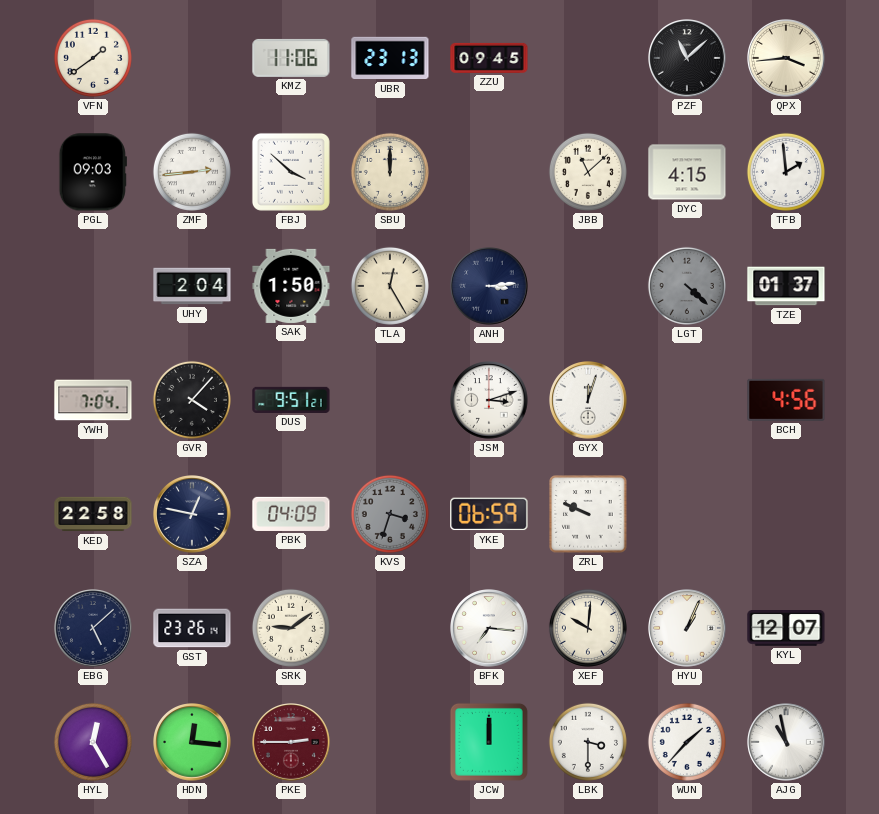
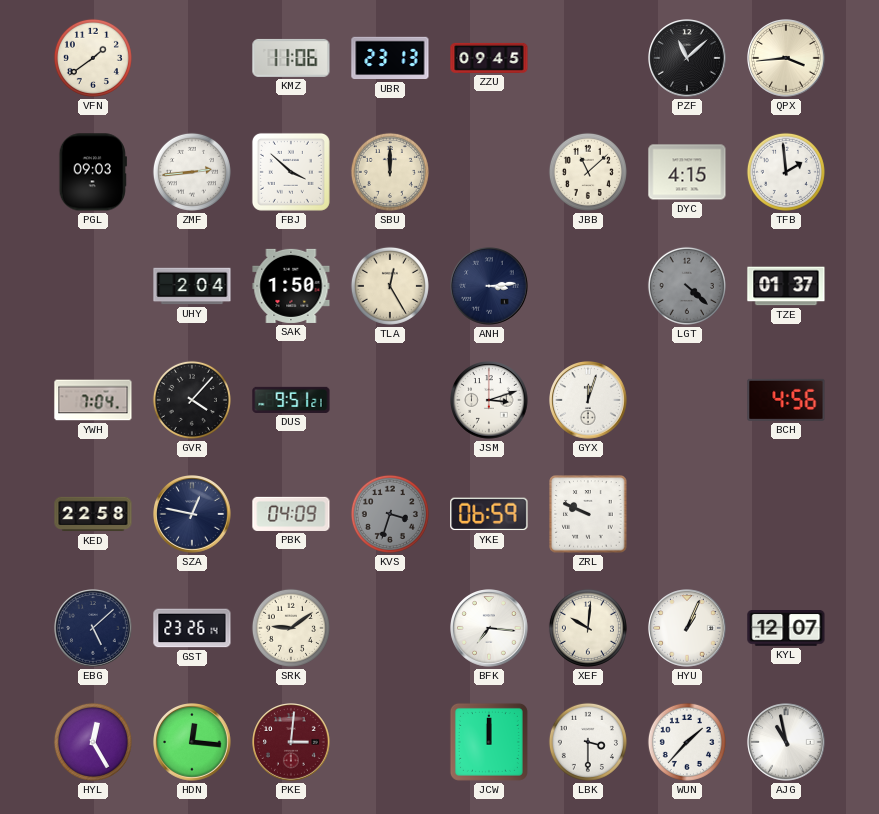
PKE: 2:45 -> 3:01 (291, 742)
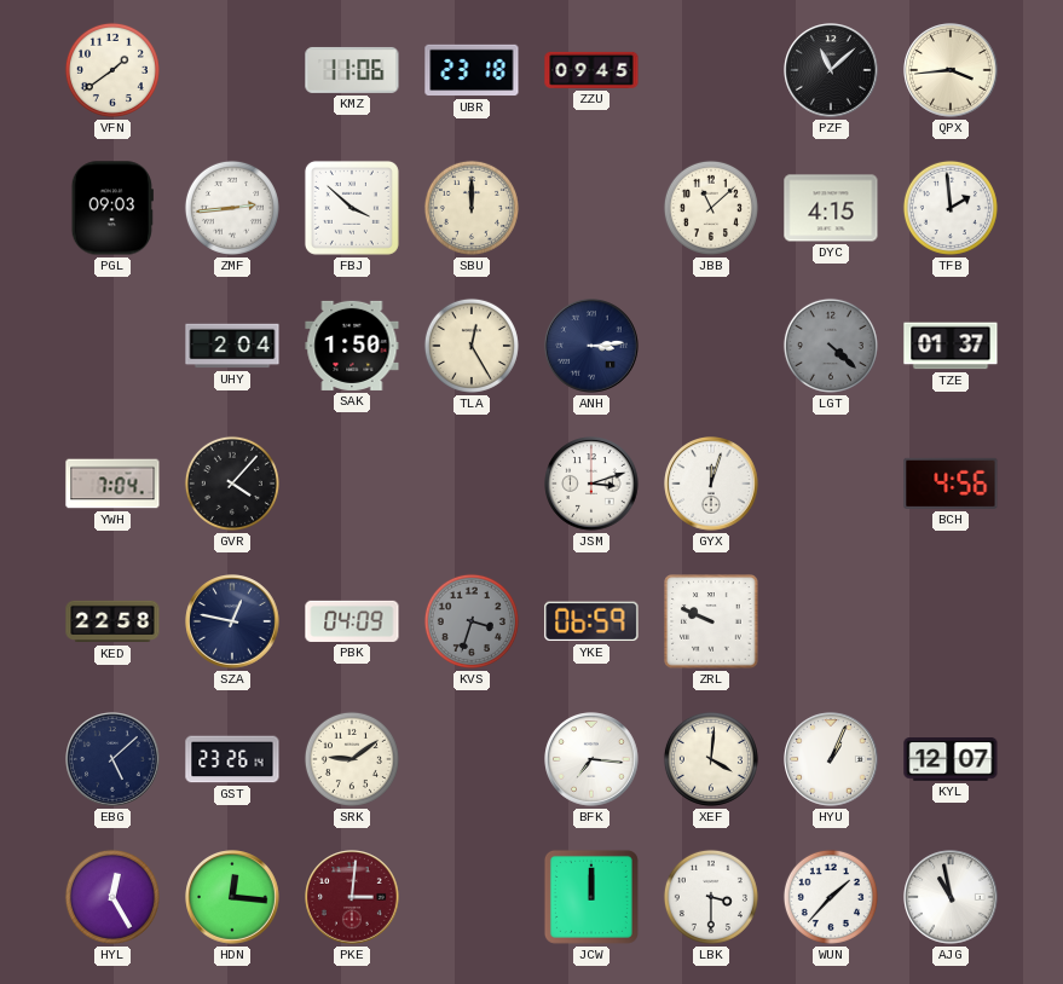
UBR: 23:13 -> 23:18 (472, 70)
DUS: 9:51 -> none (291, 400)
XEF: 10:01 -> 4:01 (711, 759)
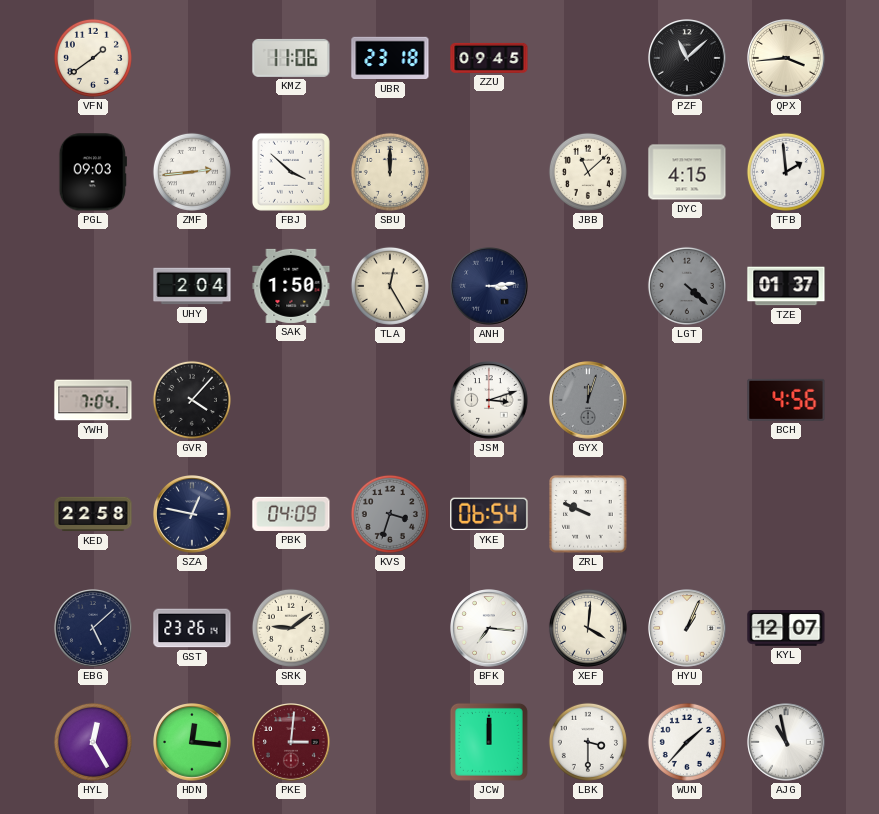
GYX dial: white -> grey (588, 400)
YKE: 06:59 -> 06:54 (489, 514)
